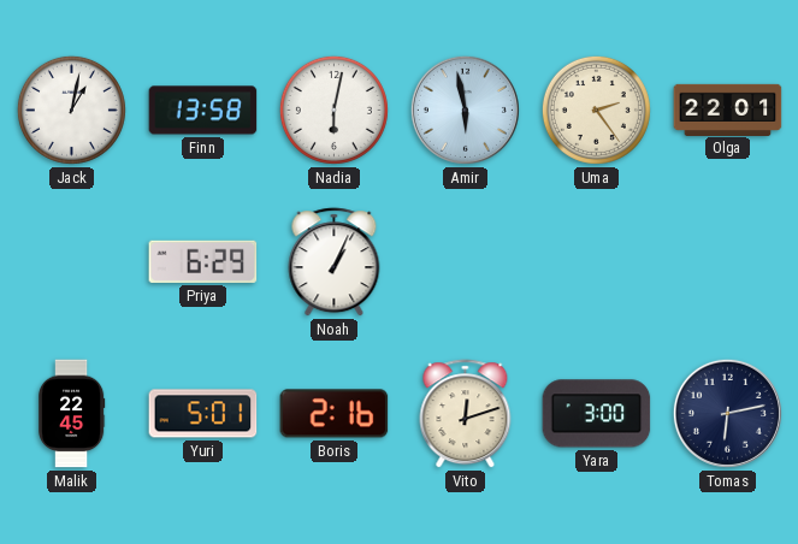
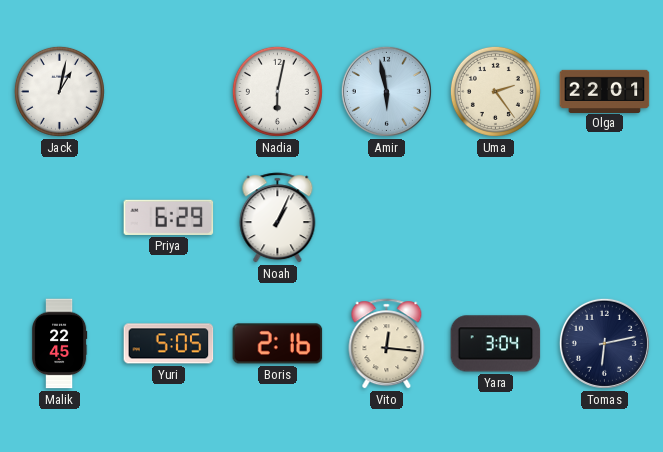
Finn: 13:58 -> none (203, 111)
Yuri: 5:01 -> 5:05 (169, 344)
Vito: 12:12 -> 12:16 (387, 344)
Yara: 3:00 -> 3:04 (496, 344)
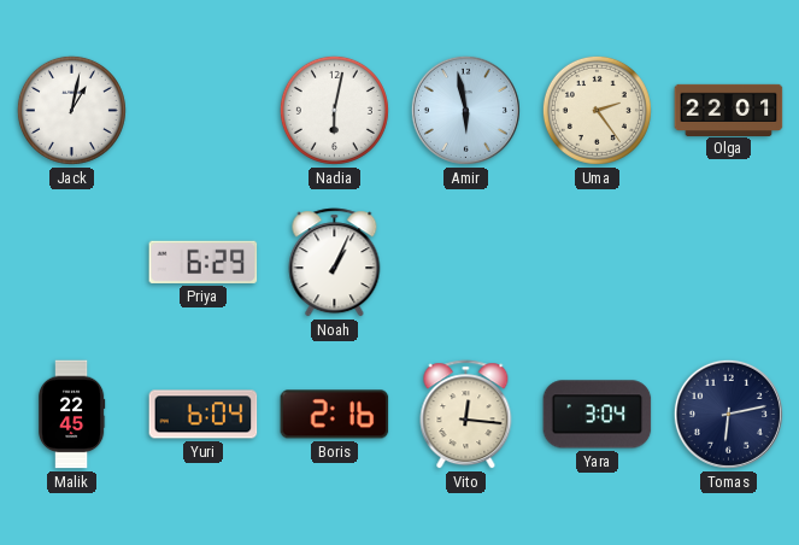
Yuri: 5:05 -> 6:04 (204, 415)
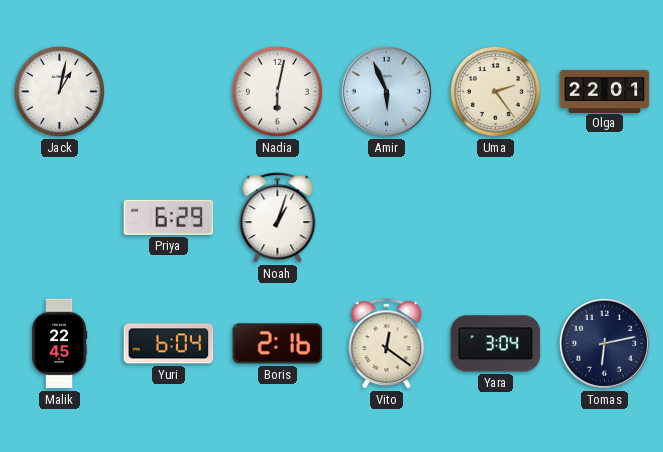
Amir: 5:58 -> 5:56 (386, 91)
Noah: 1:04 -> 1:03 (278, 218)
Vito: 12:16 -> 12:21 (387, 344)
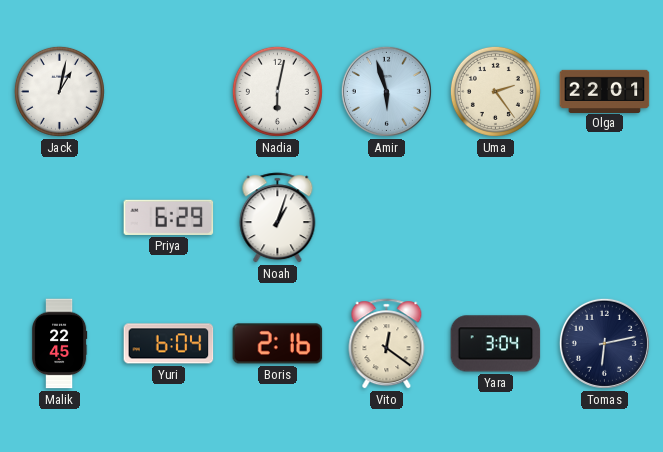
Amir: 5:56 -> 5:57 (386, 91)
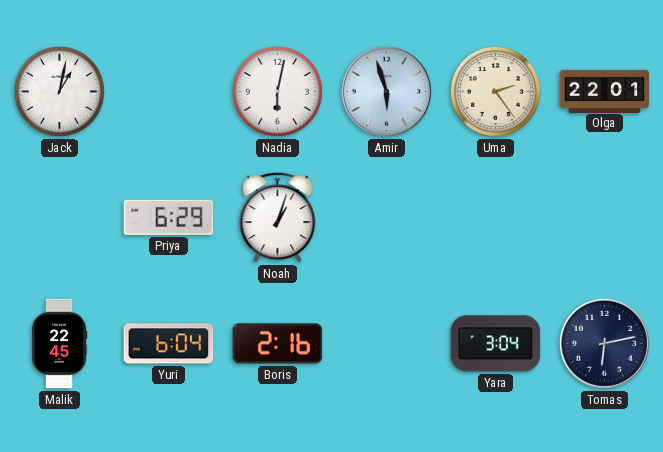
Vito: 12:21 -> none (387, 344)
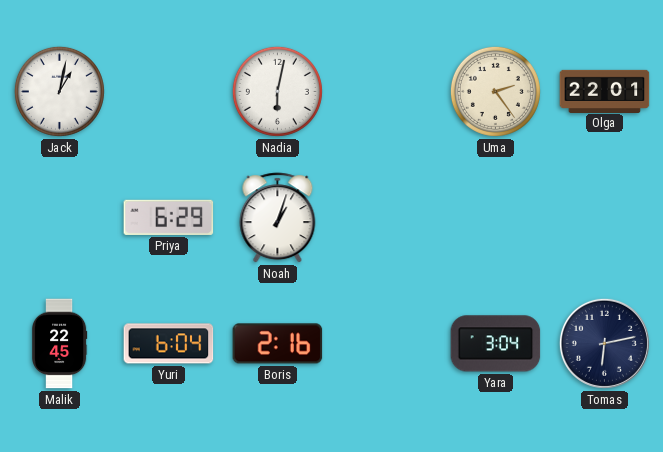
Amir: 5:57 -> none (386, 91)
